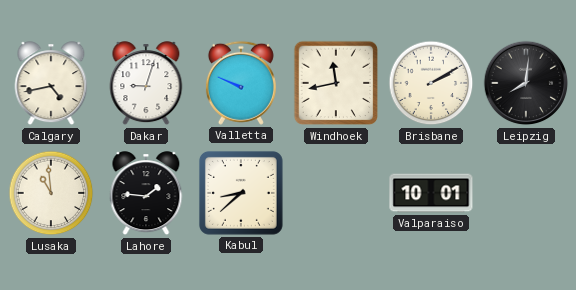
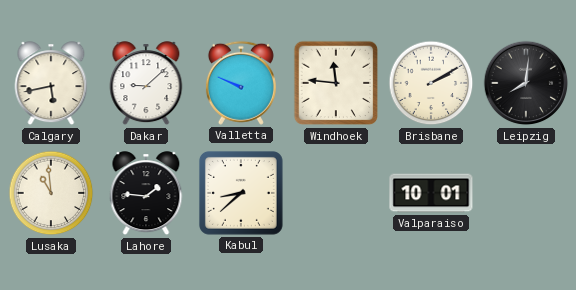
Calgary: 4:43 -> 5:43 (51, 84)
Dakar: 9:03 -> 9:08 (146, 84)
Windhoek: 11:43 -> 11:46 (336, 83)
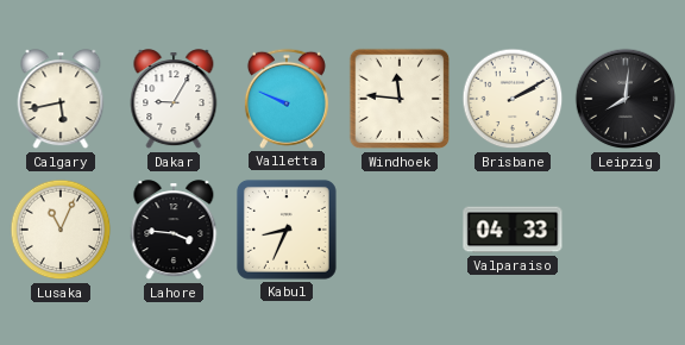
Dakar: 9:08 -> 9:05 (174, 100)
Lusaka: 10:59 -> 11:04 (61, 230)
Lahore: 1:46 -> 3:46 (174, 231)
Kabul: 8:38 -> 8:34 (287, 230)
Valparaiso: 10:01 -> 04:33 (513, 230)
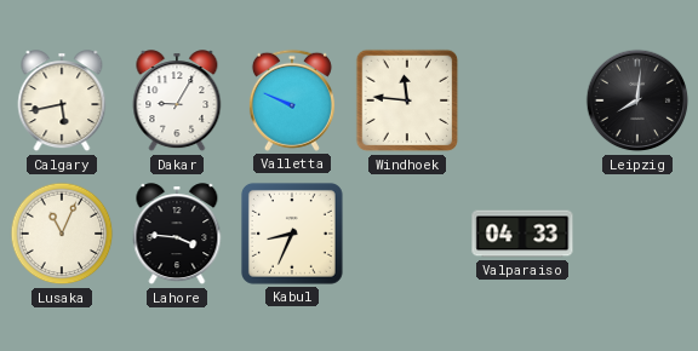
Brisbane: 2:10 -> none (513, 99)
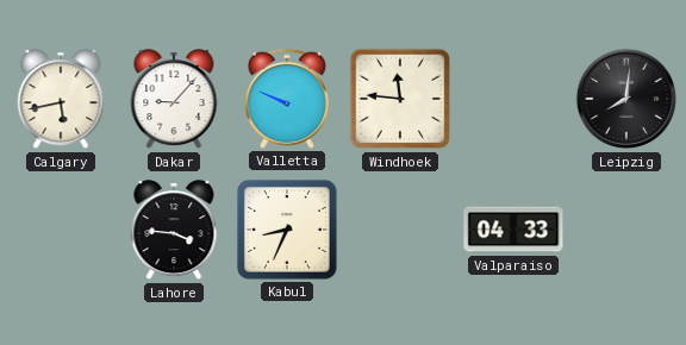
Dakar: 9:05 -> 9:07 (174, 100)
Lusaka: 11:04 -> none (62, 234)
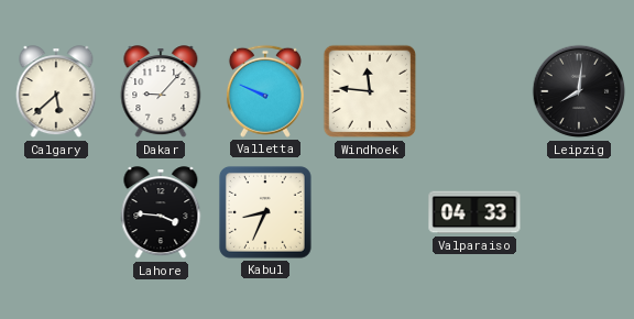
Calgary: 5:43 -> 5:38 (56, 92)
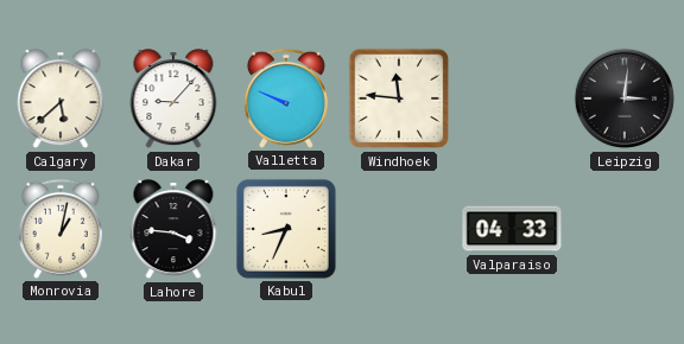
Leipzig: 8:01 -> 3:01 (625, 98)
Monrovia: none -> 1:02 (61, 229)
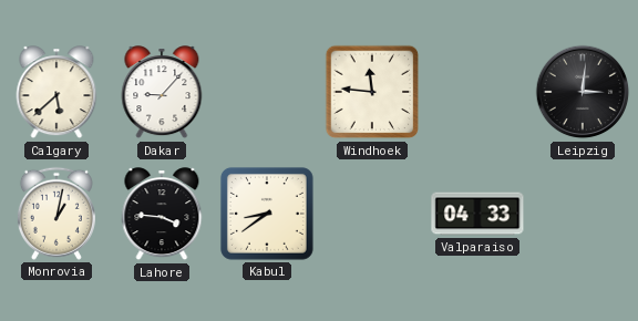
Valletta: 9:49 -> none (286, 98)
Kabul: 8:34 -> 8:39 (267, 214)
